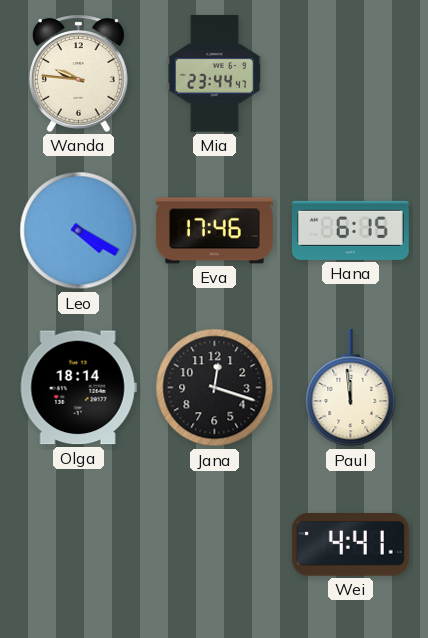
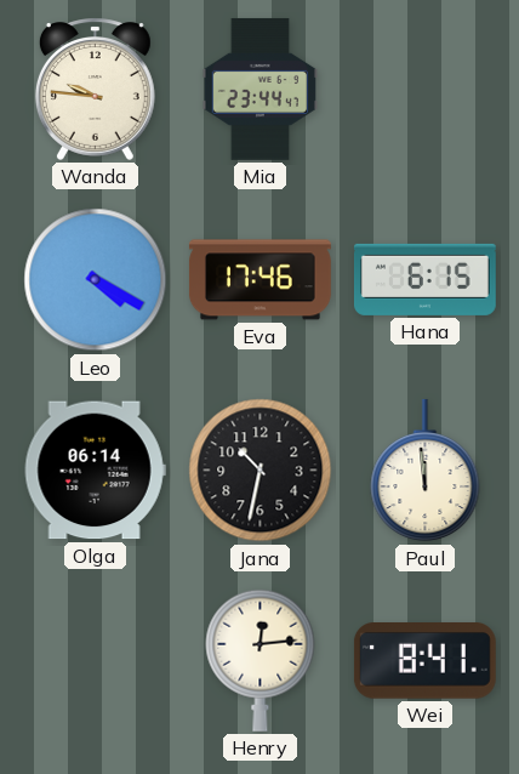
Olga: 18:14 -> 06:14 (95, 471)
Jana: 12:18 -> 10:32 (261, 471)
Henry: none -> 12:14 (261, 660)
Wei: 4:41 -> 8:41 (424, 661)
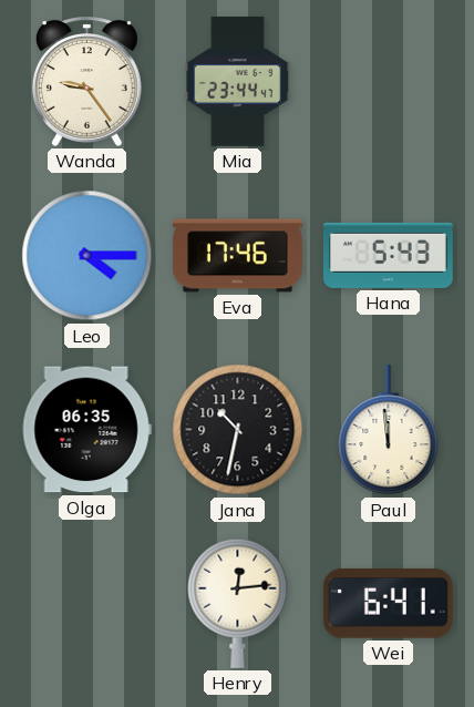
Wanda: 9:46 -> 9:24 (86, 81)
Leo: 4:20 -> 4:15 (87, 256)
Hana: 6:15 -> 5:43 (388, 255)
Olga: 06:14 -> 06:35 (86, 430)
Wei: 8:41 -> 6:41 (388, 604)
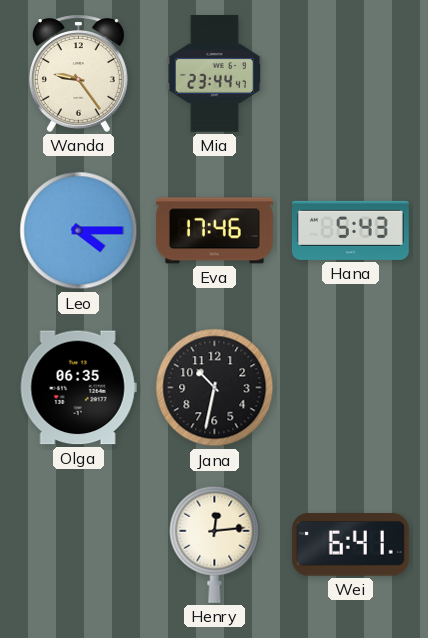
Paul: 11:59 -> none (389, 430)
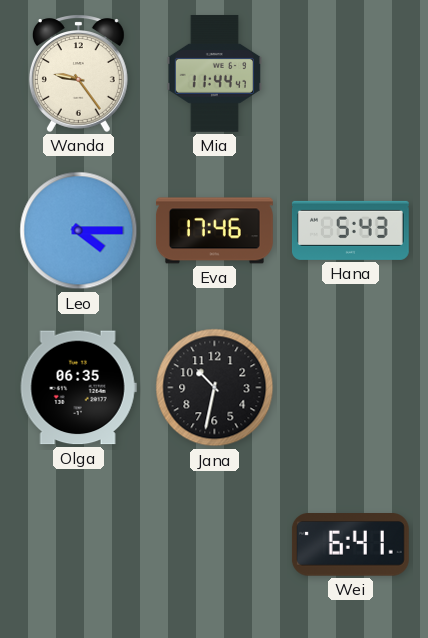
Mia: 23:44 -> 11:44 (214, 73)
Henry: 12:14 -> none (215, 544)
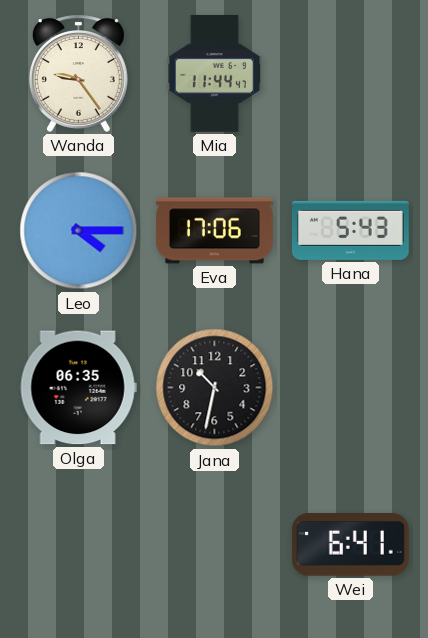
Eva: 17:46 -> 17:06 (214, 231)
